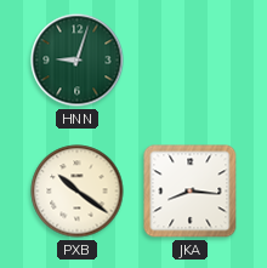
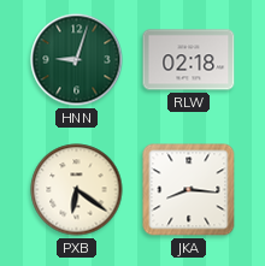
RLW: none -> 02:18 (189, 60)
PXB: 10:21 -> 6:21 (77, 190)
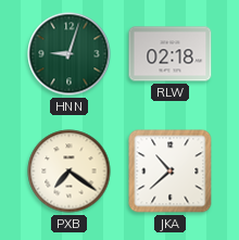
PXB: 6:21 -> 7:21 (70, 172)
JKA: 8:16 -> 10:38 (171, 172)
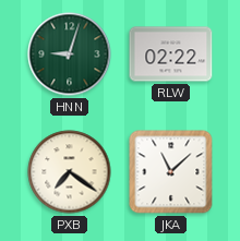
RLW: 02:18 -> 02:22 (171, 55)
JKA: 10:38 -> 11:08 (171, 172)
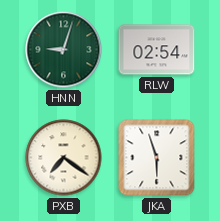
RLW: 02:22 -> 02:54 (157, 50)
JKA: 11:08 -> 5:57 (157, 158)
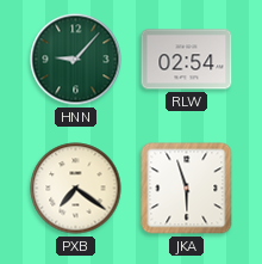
HNN: 9:03 -> 9:07 (76, 60)
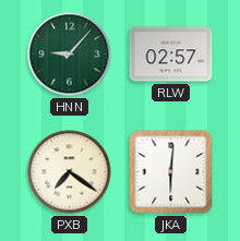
RLW: 02:54 -> 02:57 (171, 55)
JKA: 5:57 -> 6:01 (171, 172)
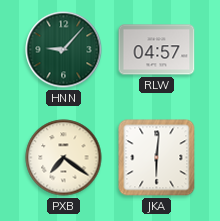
RLW: 02:57 -> 04:57 (157, 50)
